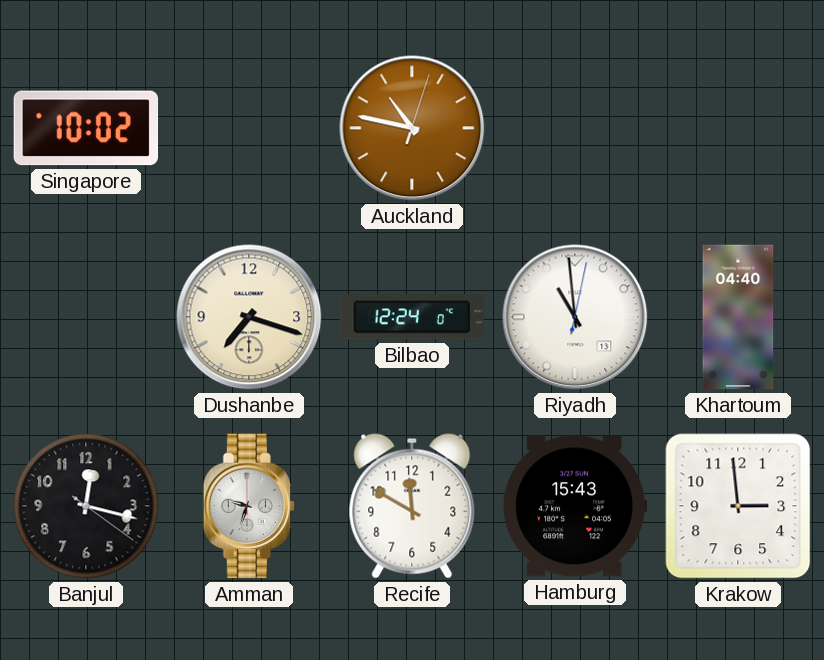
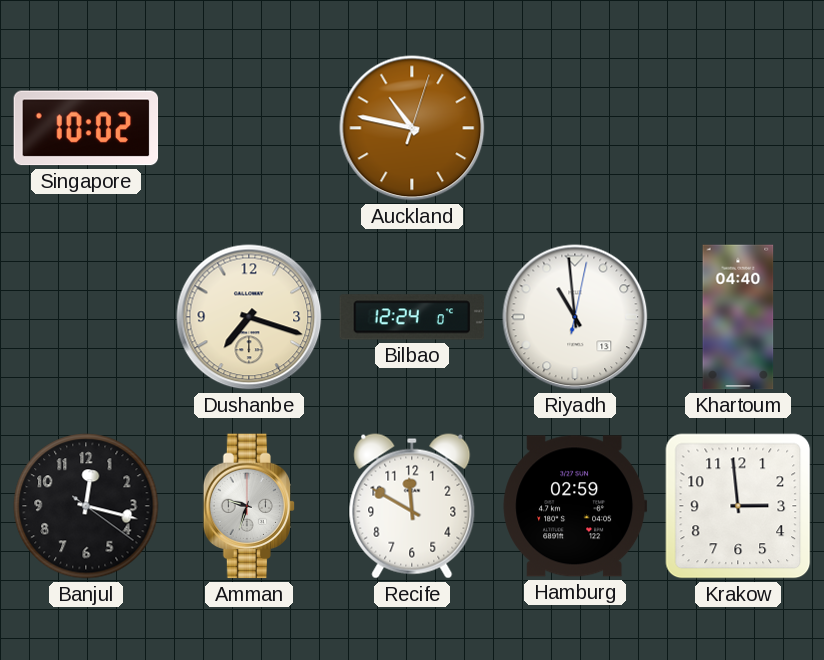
Hamburg: 15:43 -> 02:59 (575, 506)
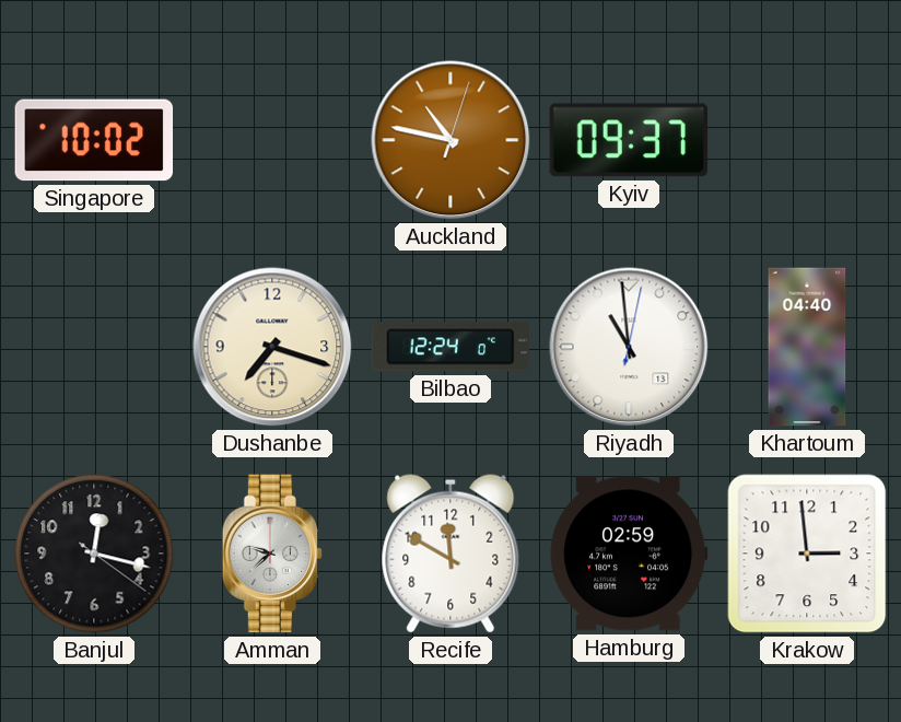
Kyiv: none -> 09:37 (629, 140)
Amman: 9:33 -> 9:38 (272, 554)
